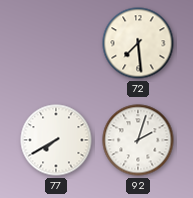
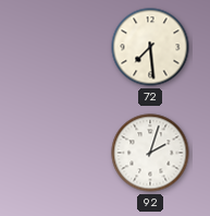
77: 7:40 -> none (56, 140)
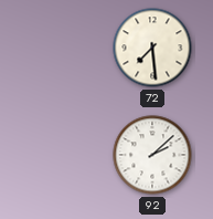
92: 2:03 -> 2:08 (152, 155)
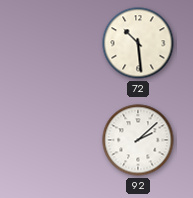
72: 7:29 -> 10:29 (138, 43)
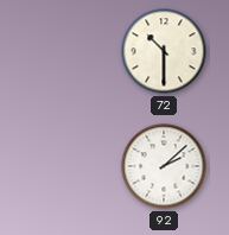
72: 10:29 -> 10:30 (164, 51)
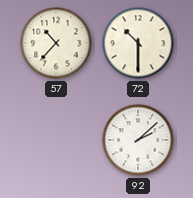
57: none -> 10:37 (56, 43)
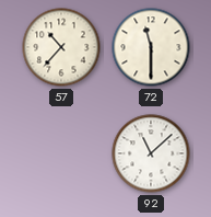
72: 10:30 -> 11:30 (151, 47)
92: 2:08 -> 11:08 (151, 153)
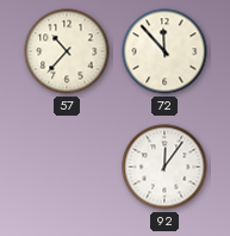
72: 11:30 -> 11:53 (164, 51)
92: 11:08 -> 12:06 (164, 167)
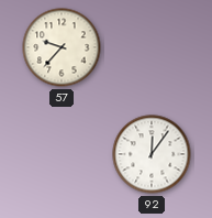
57: 10:37 -> 9:37 (62, 47)
72: 11:53 -> none (164, 51)
